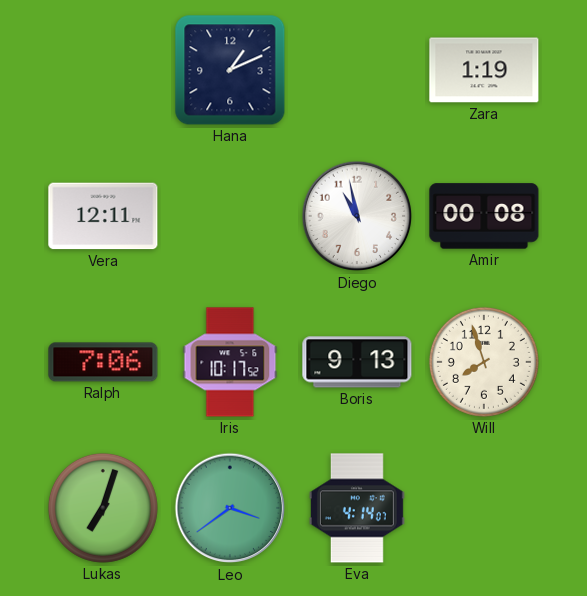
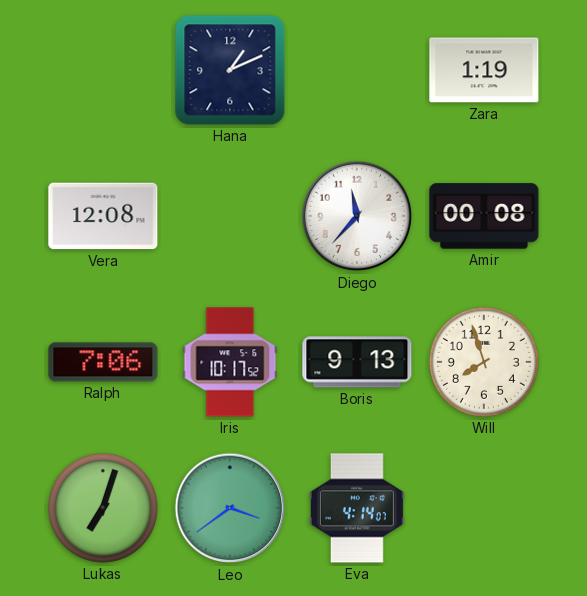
Vera: 12:11 -> 12:08 (103, 216)
Diego: 10:58 -> 11:37 (357, 216)
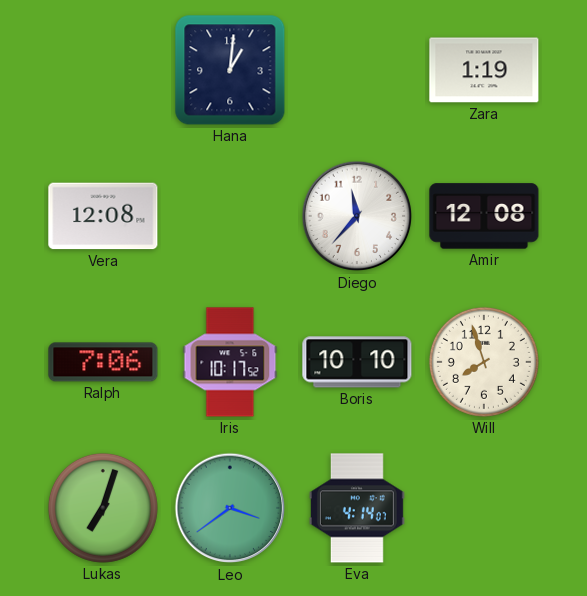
Hana: 1:11 -> 1:01 (230, 70)
Amir: 00:08 -> 12:08 (484, 216)
Boris: 9:13 -> 10:10 (357, 362)
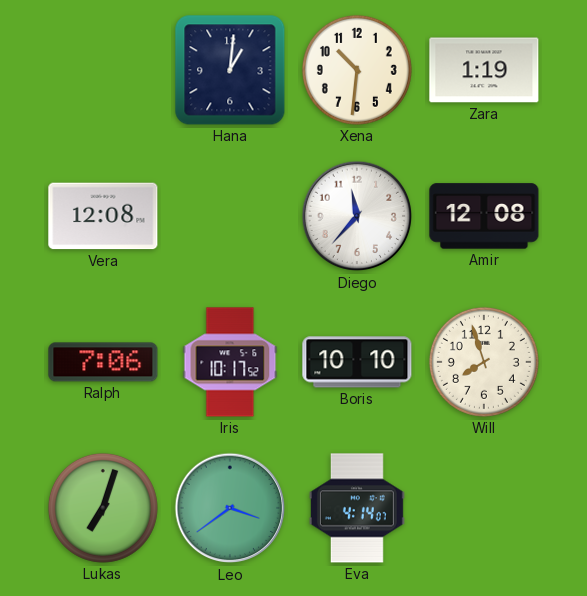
Xena: none -> 10:31 (357, 70)
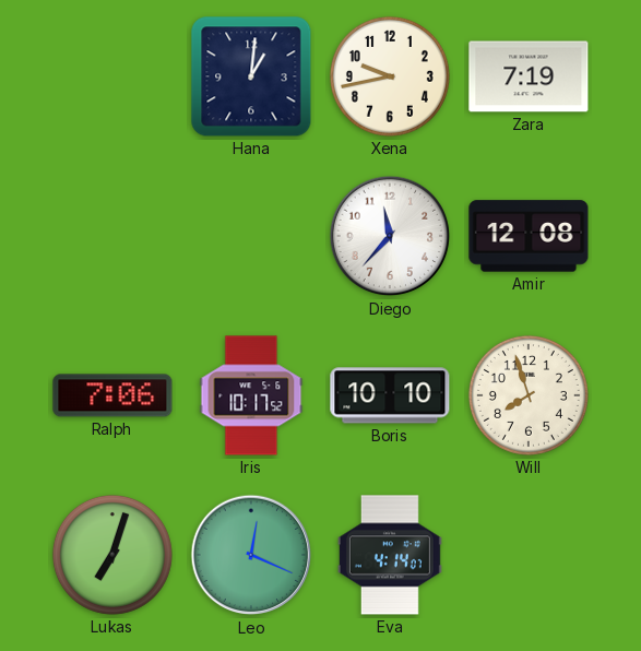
Xena: 10:31 -> 9:43 (390, 76)
Zara: 1:19 -> 7:19 (529, 76)
Vera: 12:08 -> none (103, 216)
Leo: 3:39 -> 12:19 (251, 555)
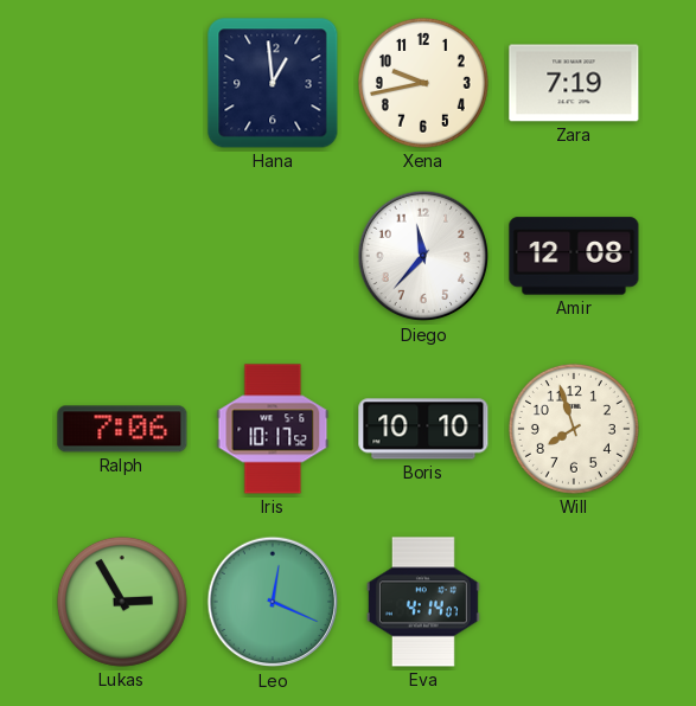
Hana: 1:01 -> 12:59 (273, 83)
Lukas: 7:03 -> 2:55 (122, 602)
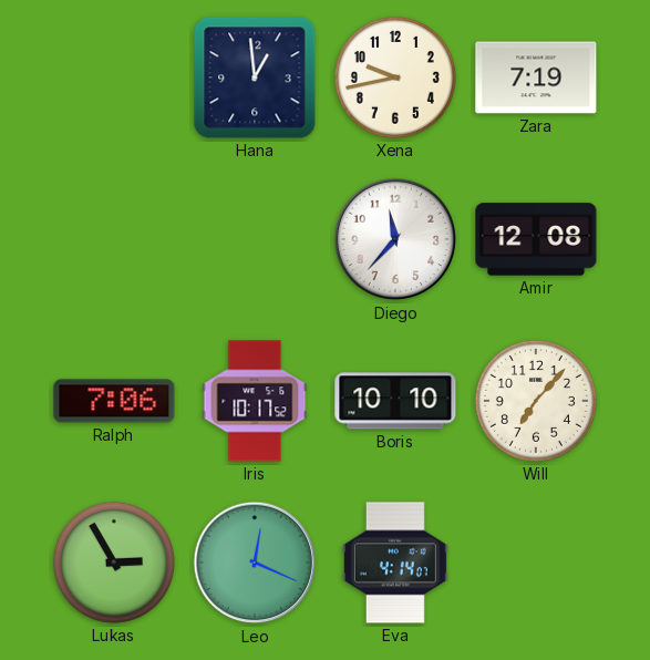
Will: 7:57 -> 7:07 (536, 401)
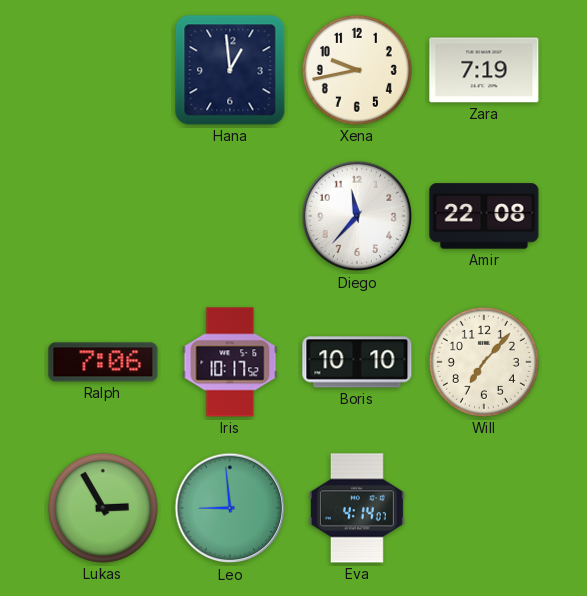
Amir: 12:08 -> 22:08 (484, 216)
Leo: 12:19 -> 8:59 (230, 508)
